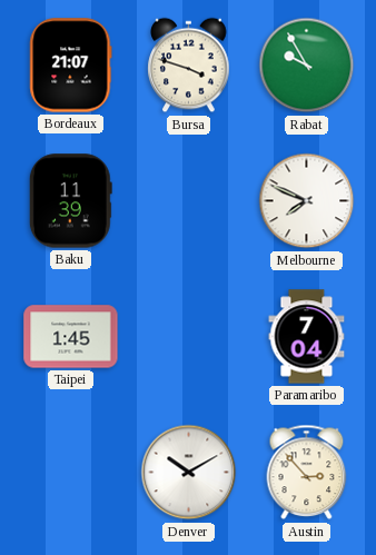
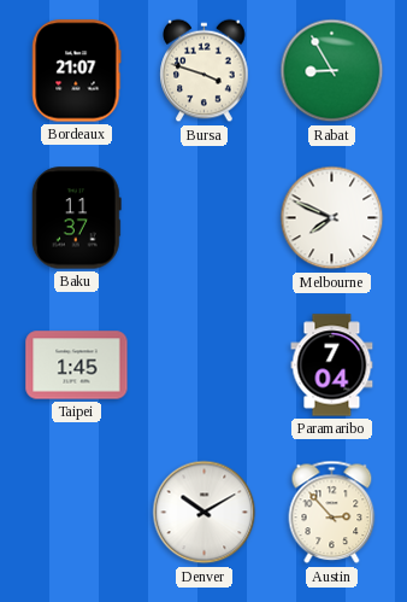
Rabat: 9:55 -> 8:55 (332, 71)
Baku: 11:39 -> 11:37 (76, 218)
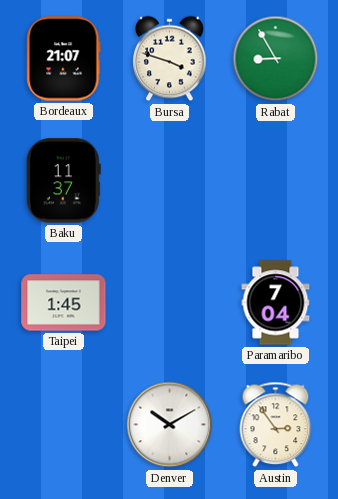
Melbourne: 7:49 -> none (332, 218)
Austin: 2:53 -> 2:54 (276, 425)
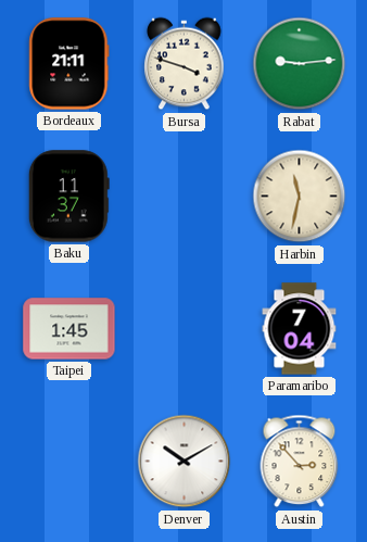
Bordeaux: 21:07 -> 21:11 (69, 64)
Rabat: 8:55 -> 9:14 (300, 64)
Harbin: none -> 11:32 (300, 197)
Austin: 2:54 -> 2:53 (300, 462)
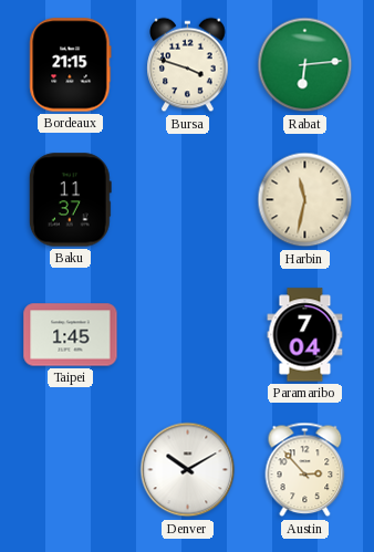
Bordeaux: 21:11 -> 21:15 (71, 65)
Rabat: 9:14 -> 6:14 (305, 65)
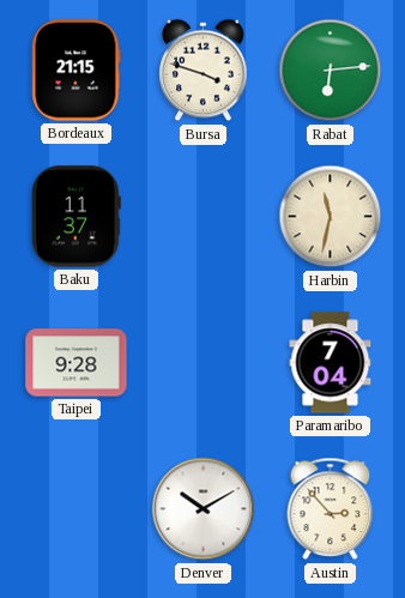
Taipei: 1:45 -> 9:28 (77, 363)
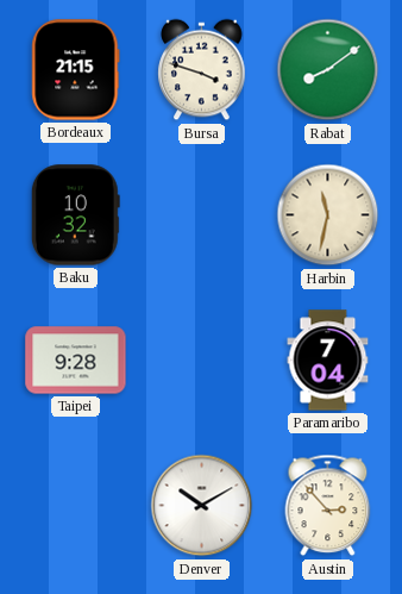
Rabat: 6:14 -> 8:09 (328, 70)
Baku: 11:37 -> 10:32 (75, 215)
